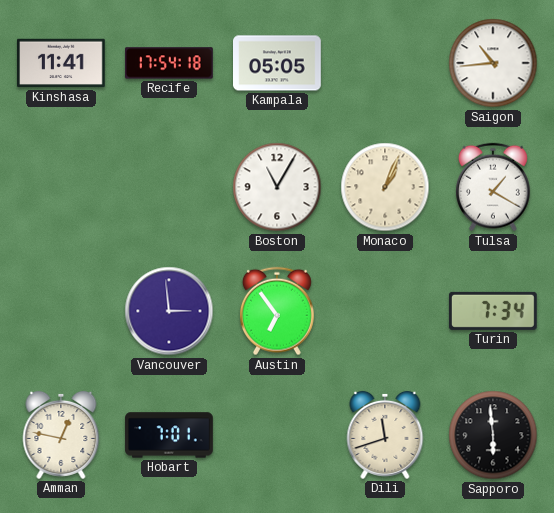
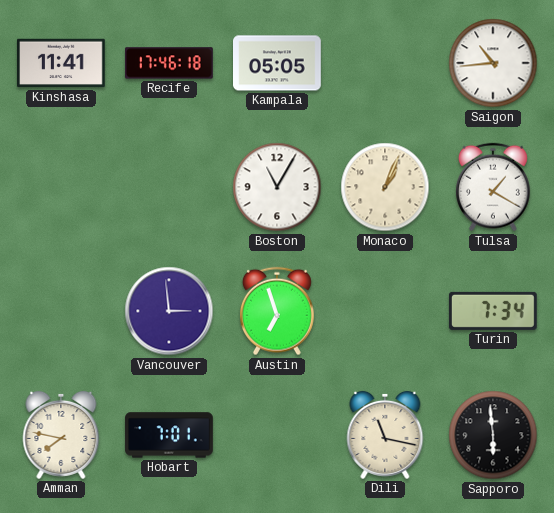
Recife: 17:54 -> 17:46 (170, 63)
Austin: 6:54 -> 6:57 (277, 311)
Amman: 12:47 -> 7:47 (61, 435)
Dili: 11:42 -> 11:17 (385, 435)
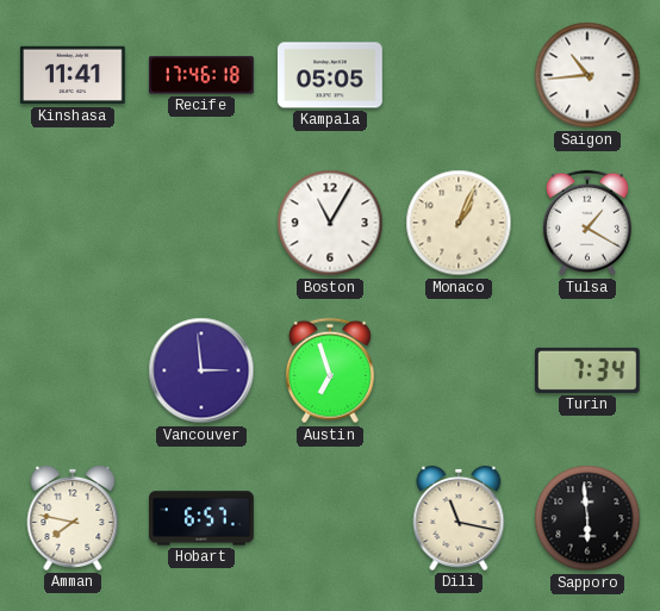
Hobart: 7:01 -> 6:57 (201, 518)
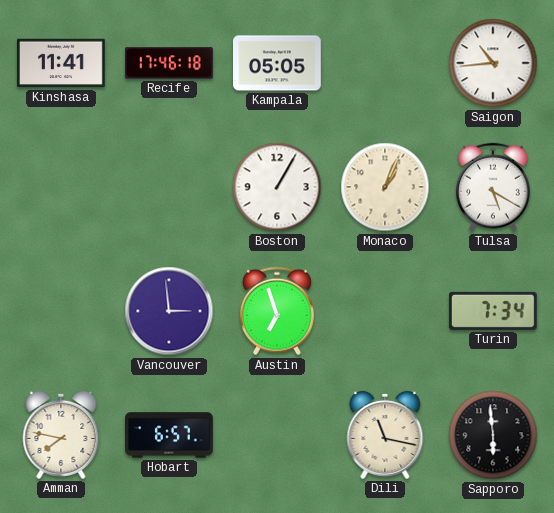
Boston: 11:05 -> 1:05 (277, 187)
Tulsa: 1:20 -> 5:20 (493, 187)
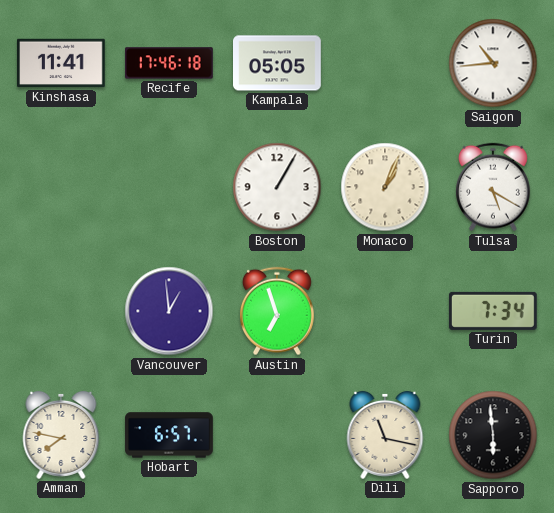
Vancouver: 2:59 -> 12:59 (169, 311)
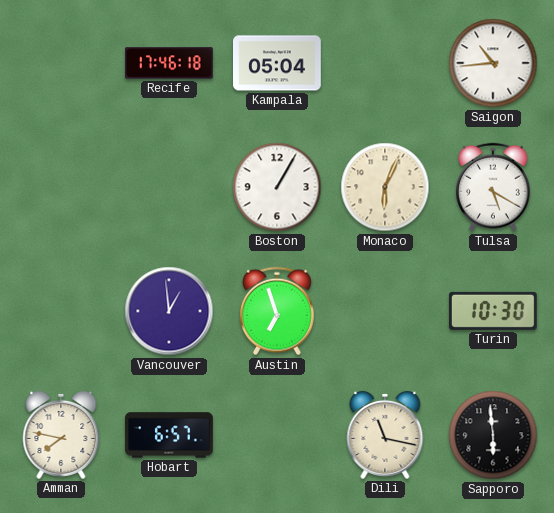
Kinshasa: 11:41 -> none (62, 63)
Kampala: 05:05 -> 05:04 (278, 63)
Monaco: 1:04 -> 6:04 (385, 187)
Turin: 7:34 -> 10:30 (493, 311)
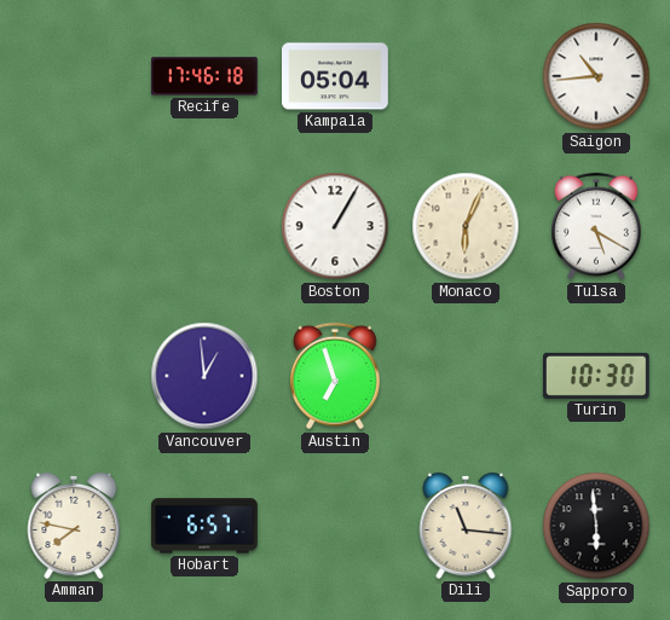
Dili: 11:17 -> 11:16 (466, 526)
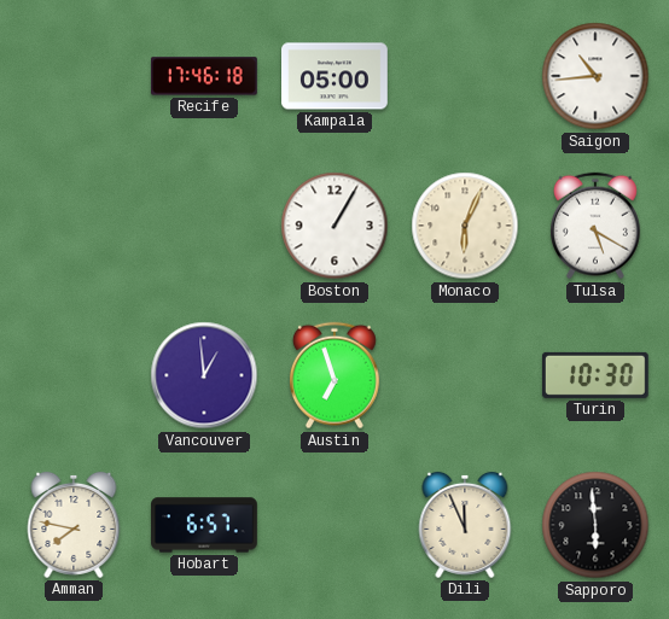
Kampala: 05:04 -> 05:00 (336, 76)
Dili: 11:16 -> 11:56 (465, 525)
